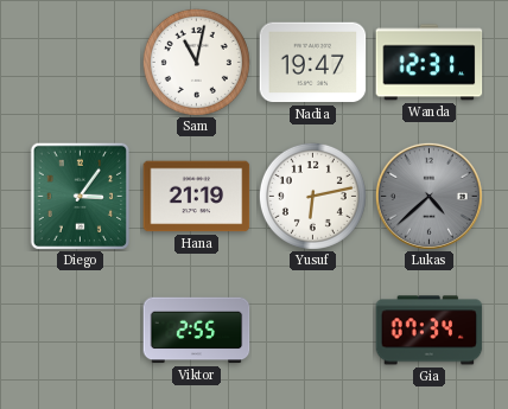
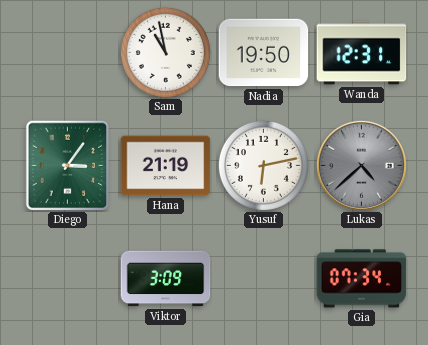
Sam: 11:02 -> 10:58 (165, 52)
Nadia: 19:47 -> 19:50 (264, 53)
Viktor: 2:55 -> 3:09 (166, 279)
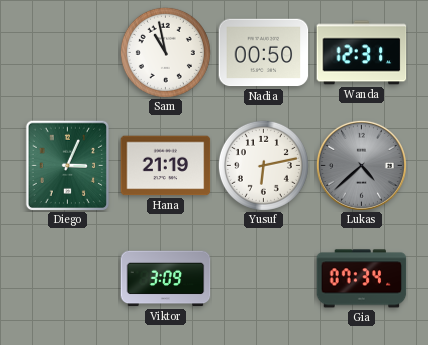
Nadia: 19:50 -> 00:50 (264, 53)
Diego: 3:06 -> 3:04 (67, 165)
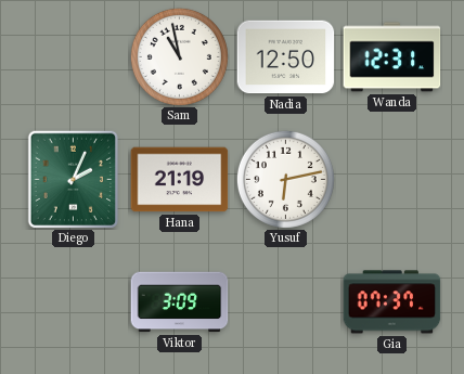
Nadia: 00:50 -> 12:50 (286, 57)
Diego: 3:04 -> 2:04 (73, 179)
Lukas: 4:38 -> none (361, 165)
Gia: 07:34 -> 07:37 (392, 302)
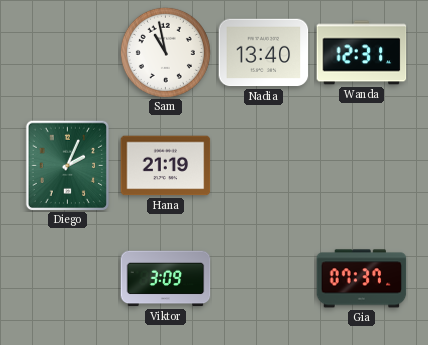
Nadia: 12:50 -> 13:40 (264, 53)
Yusuf: 6:13 -> none (285, 179)
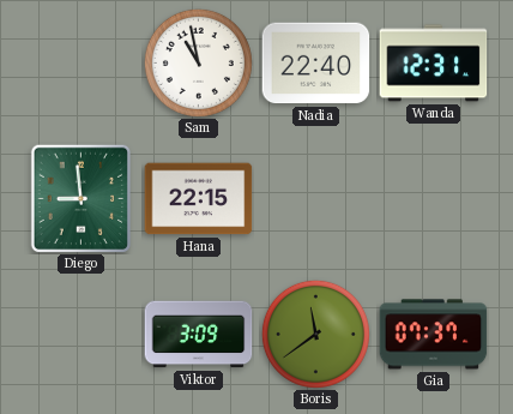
Nadia: 13:40 -> 22:40 (316, 64)
Diego: 2:04 -> 8:59 (80, 198)
Hana: 21:19 -> 22:15 (199, 199)
Boris: none -> 11:39 (315, 334)
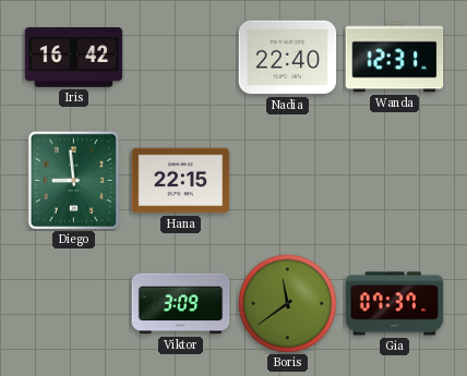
Iris: none -> 16:42 (74, 58)
Sam: 10:58 -> none (198, 62)
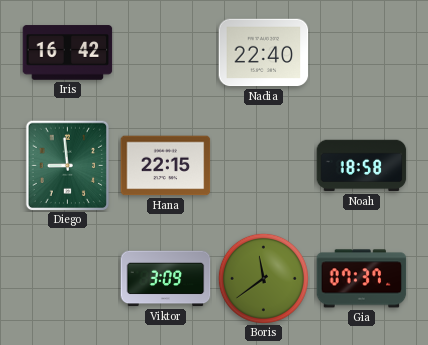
Wanda: 12:31 -> none (395, 58)
Noah: none -> 18:58 (362, 166)
